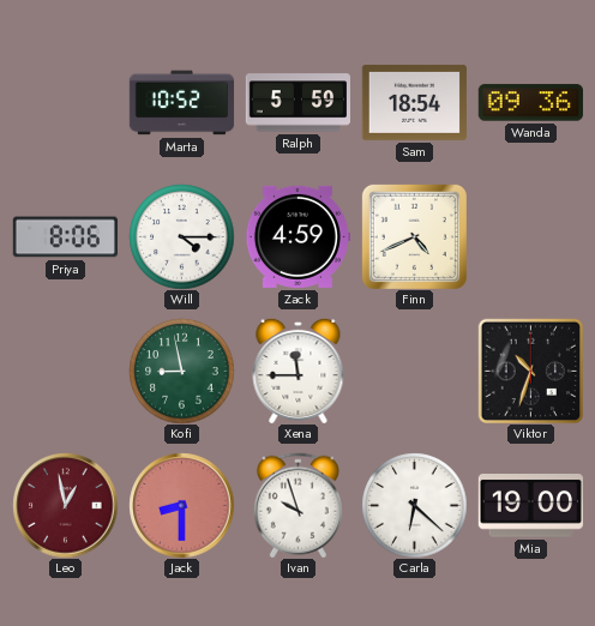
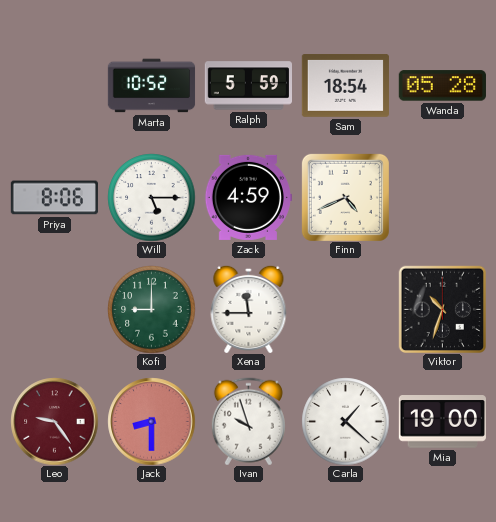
Wanda: 09:36 -> 05:28 (442, 86)
Will: 4:15 -> 5:15 (151, 197)
Kofi: 8:58 -> 9:00 (151, 309)
Leo: 12:58 -> 9:24 (54, 421)
Carla: 6:22 -> 1:22 (345, 421)
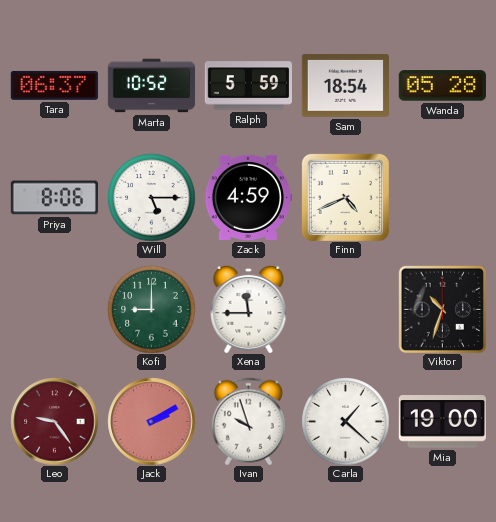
Tara: none -> 06:37 (54, 85)
Jack: 8:30 -> 2:10 (151, 421)
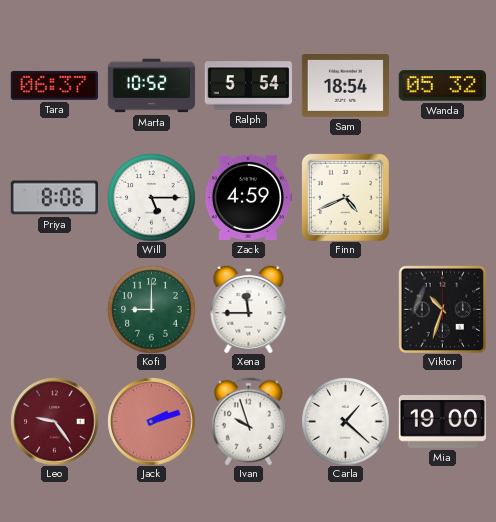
Ralph: 5:59 -> 5:54 (248, 86)
Wanda: 05:28 -> 05:32 (442, 86)
Jack: 2:10 -> 2:12 (151, 421)
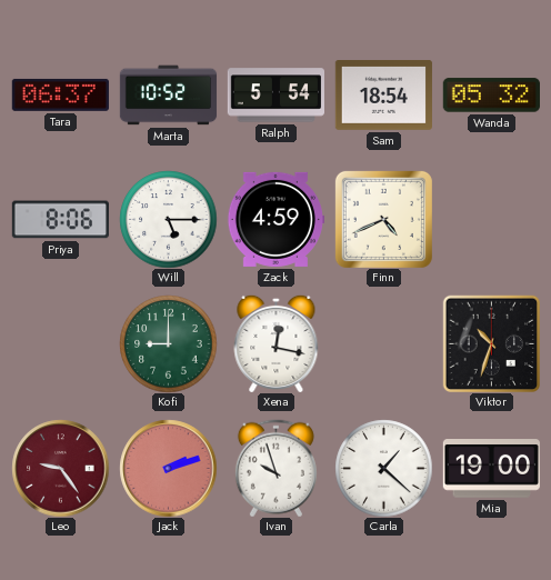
Xena: 11:45 -> 12:17 (277, 343)
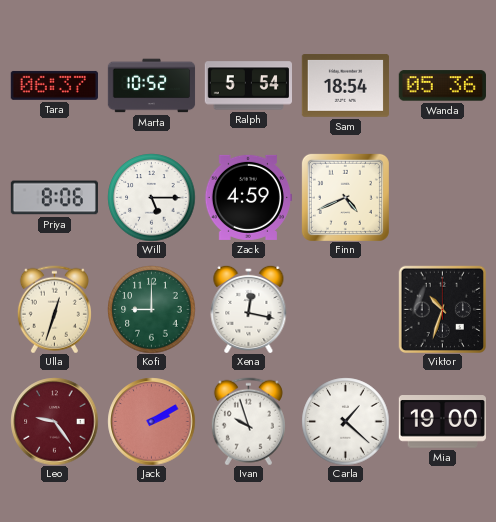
Wanda: 05:32 -> 05:36 (442, 86)
Ulla: none -> 12:33 (54, 309)
Jack: 2:12 -> 2:10 (151, 421)
